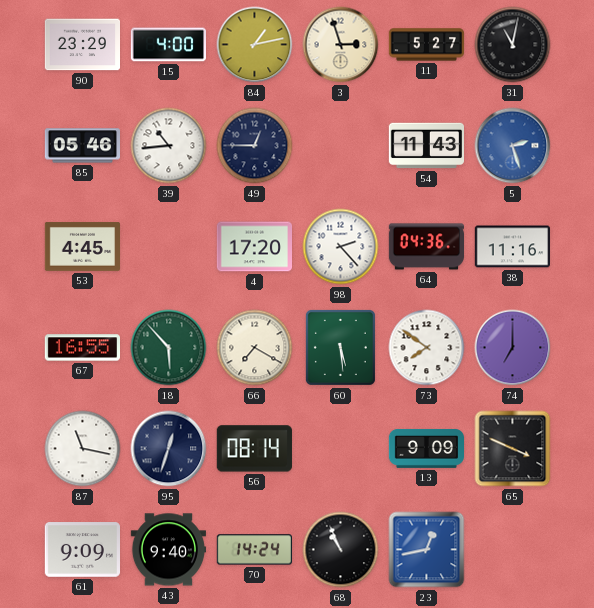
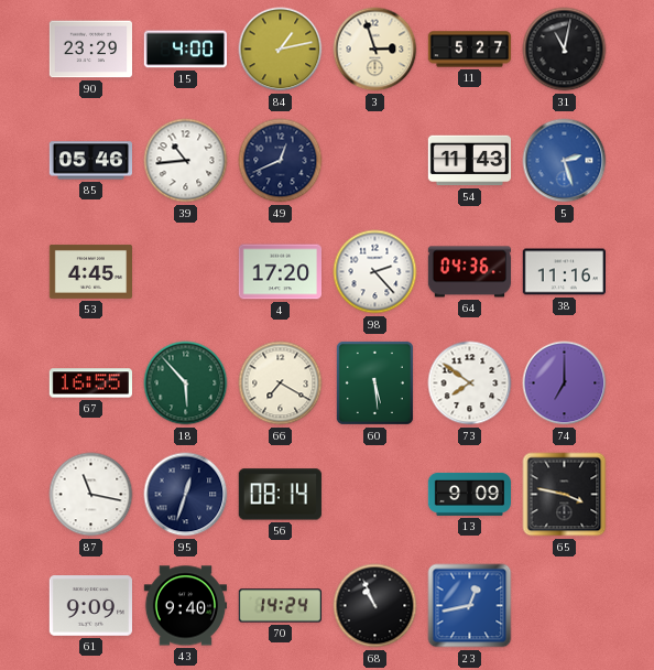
49: 12:45 -> 12:41 (281, 161)
65: 3:49 -> 3:47 (565, 495)
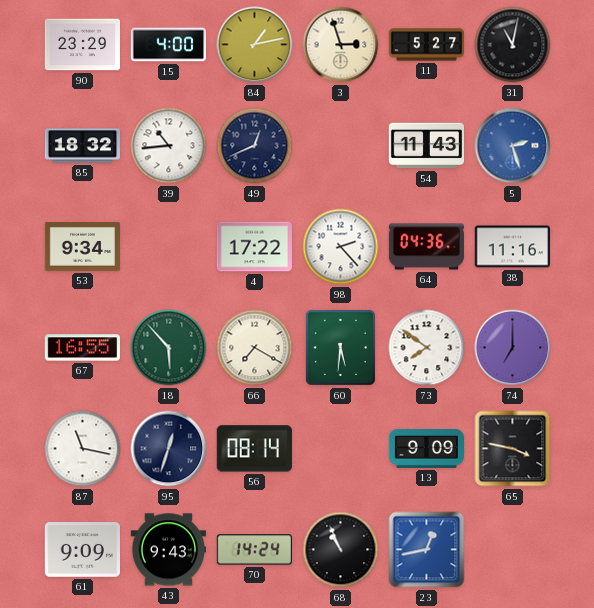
85: 05:46 -> 18:32 (82, 146)
53: 4:45 -> 9:34 (82, 247)
4: 17:20 -> 17:22 (254, 247)
60: 5:29 -> 5:31 (340, 347)
43: 9:40 -> 9:43 (168, 550)
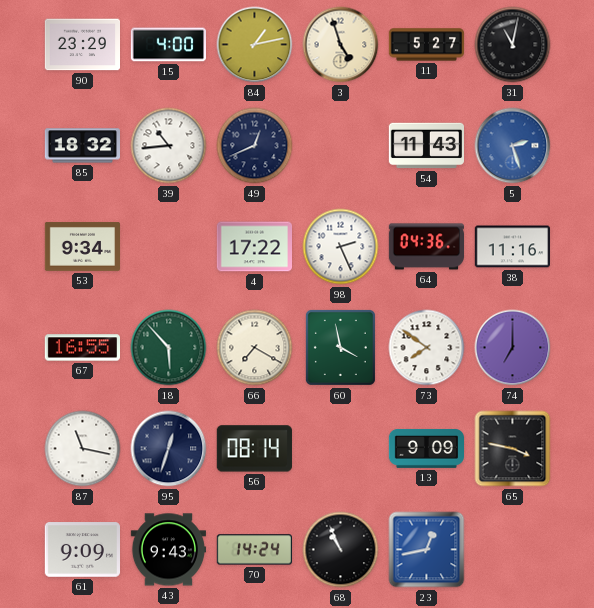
3: 2:57 -> 4:57 (341, 45)
98: 2:23 -> 2:26 (341, 247)
60: 5:31 -> 3:58 (340, 347)
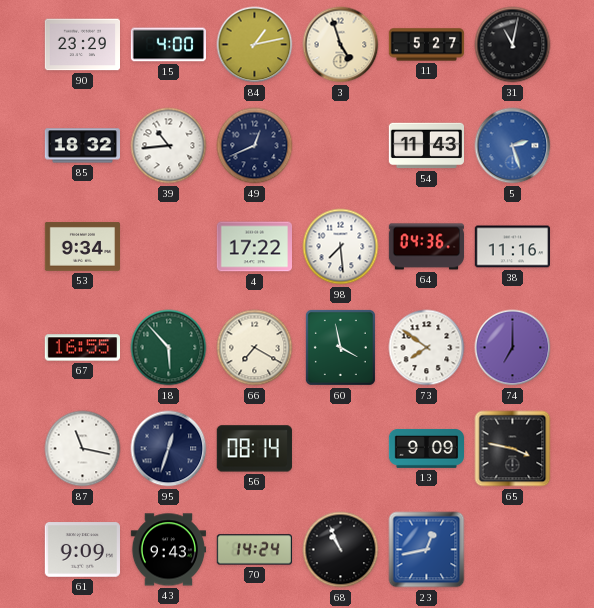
98: 2:26 -> 7:29 (341, 247)
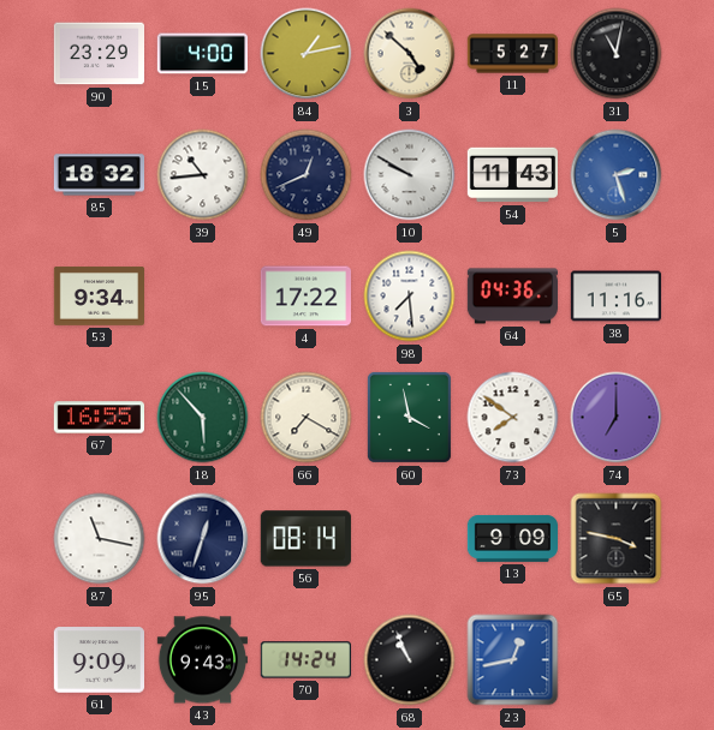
3: 4:57 -> 4:52 (410, 54)
10: none -> 9:50 (410, 175)
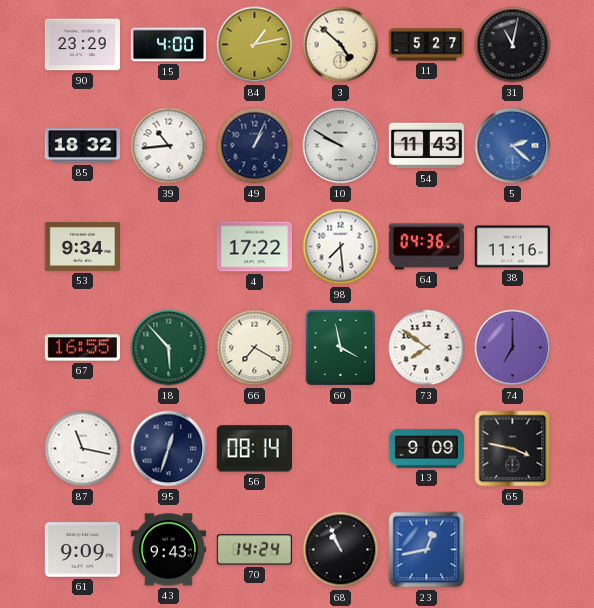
49: 12:41 -> 1:04 (255, 146)
5: 2:27 -> 2:22 (513, 146)
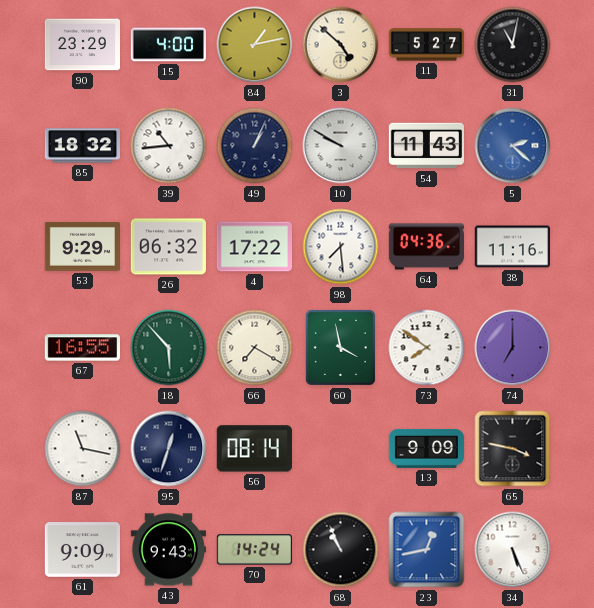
53: 9:34 -> 9:29 (82, 247)
26: none -> 06:32 (168, 247)
34: none -> 5:26 (513, 550)
